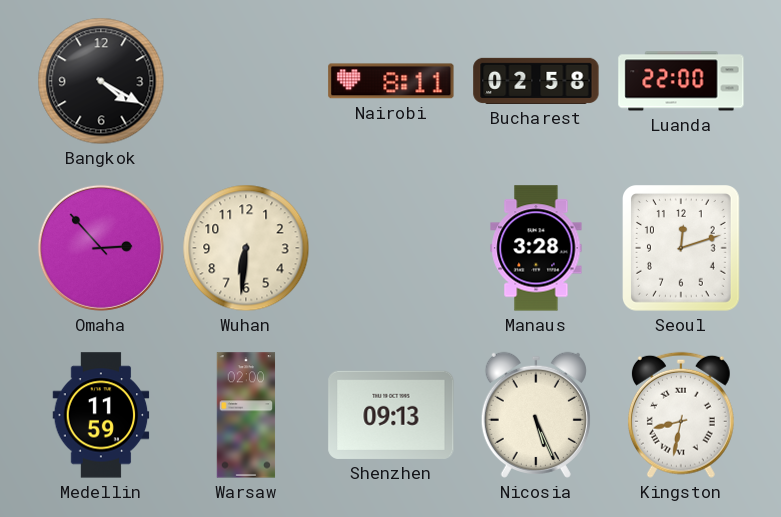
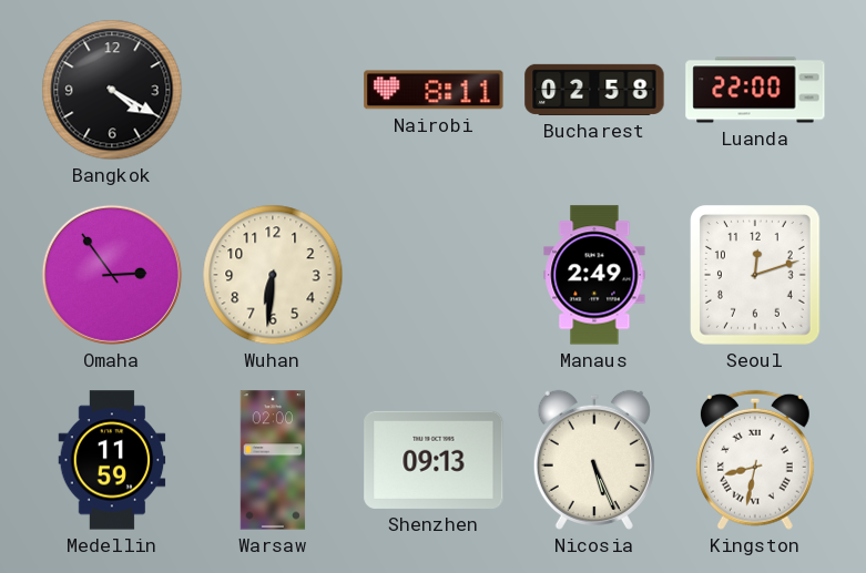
Omaha: 2:53 -> 2:54 (112, 275)
Manaus: 3:28 -> 2:49 (594, 275)
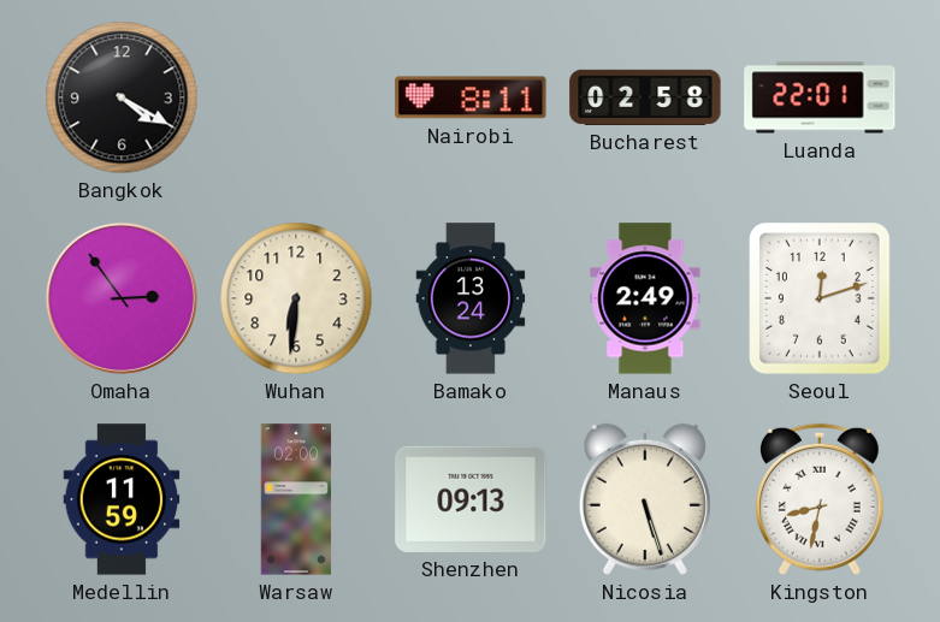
Luanda: 22:00 -> 22:01 (820, 97)
Bamako: none -> 13:24 (471, 298)
Nicosia: 5:26 -> 5:27 (645, 499)
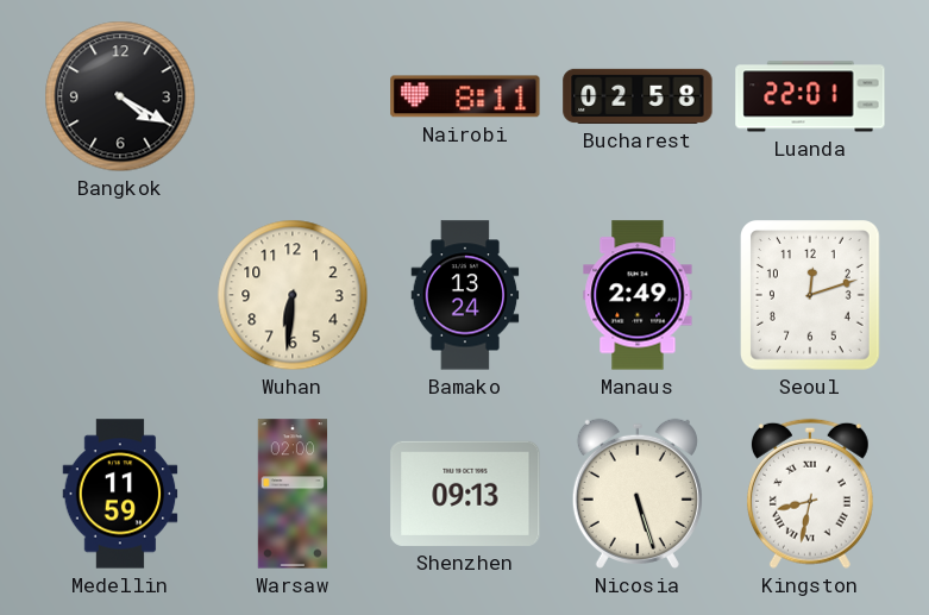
Omaha: 2:54 -> none (122, 298)
